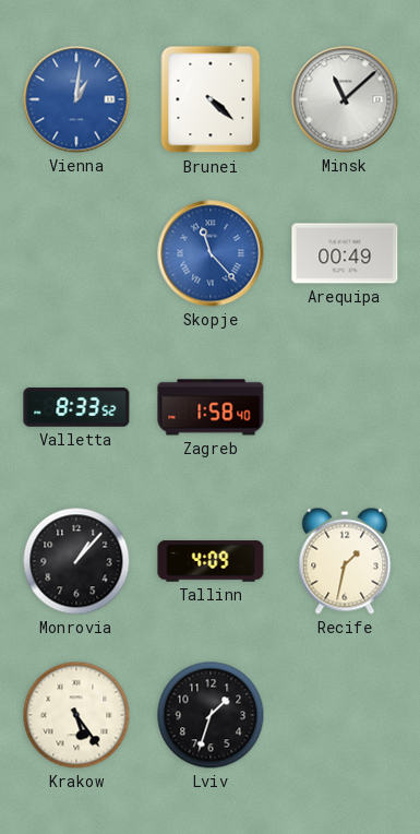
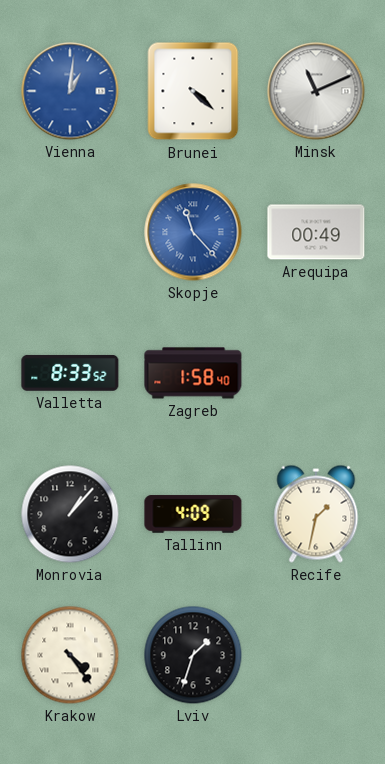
Minsk: 11:08 -> 11:11 (316, 91)
Krakow: 5:24 -> 4:24 (70, 655)
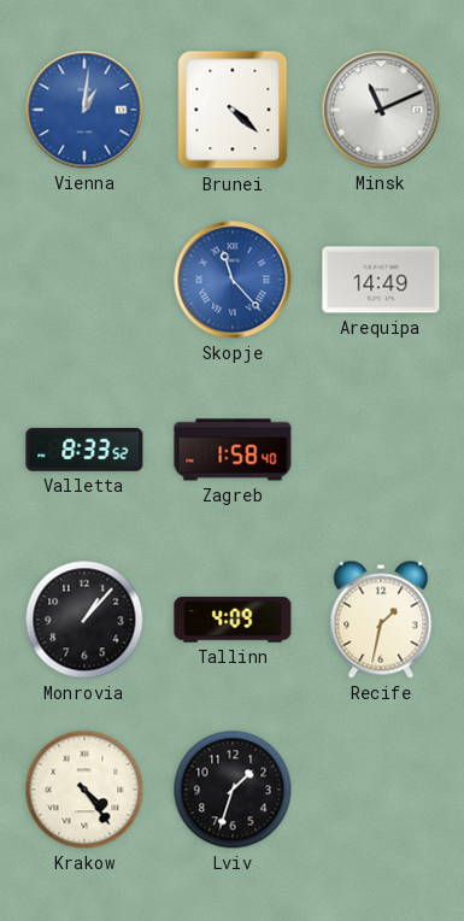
Arequipa: 00:49 -> 14:49 (381, 280)
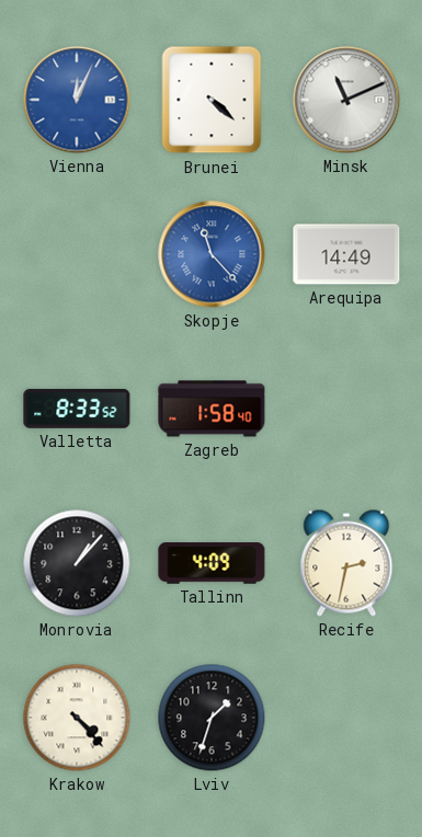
Vienna: 1:01 -> 12:04 (77, 100)
Recife: 1:32 -> 2:32 (346, 563)
Krakow: 4:24 -> 4:23 (77, 718)
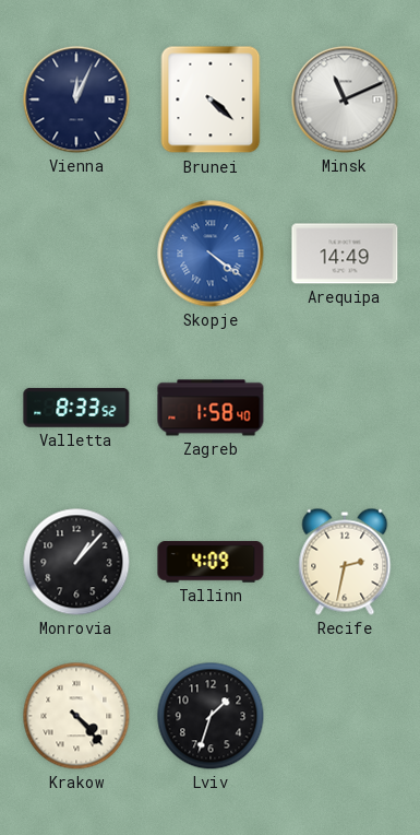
Vienna dial: blue -> navy (76, 99)
Skopje: 11:23 -> 4:21 (211, 254)
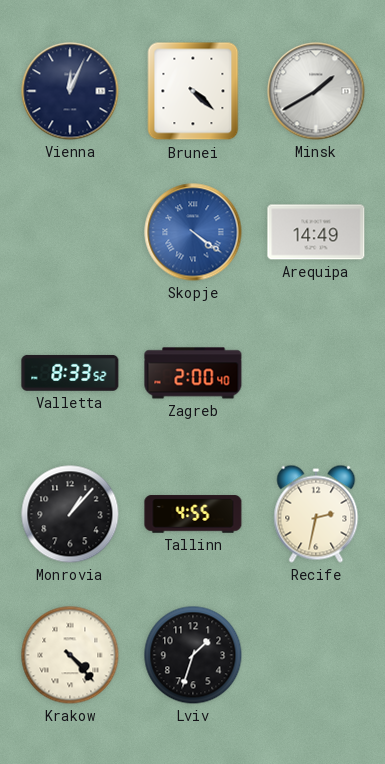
Minsk: 11:11 -> 1:40 (316, 91)
Zagreb: 1:58 -> 2:00 (193, 373)
Tallinn: 4:09 -> 4:55 (193, 514)
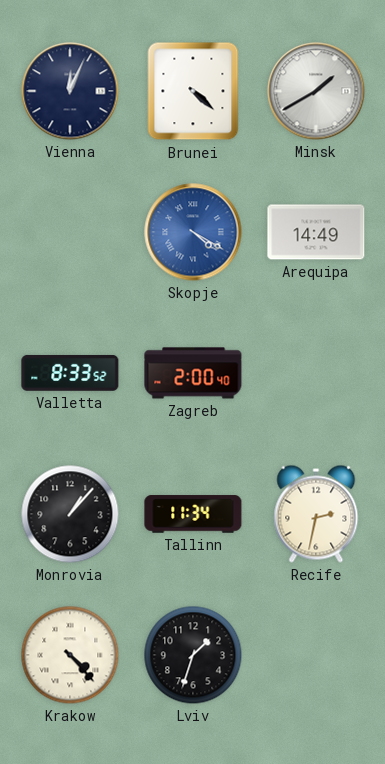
Skopje: 4:21 -> 4:20 (193, 232)
Tallinn: 4:55 -> 11:34 (193, 514)
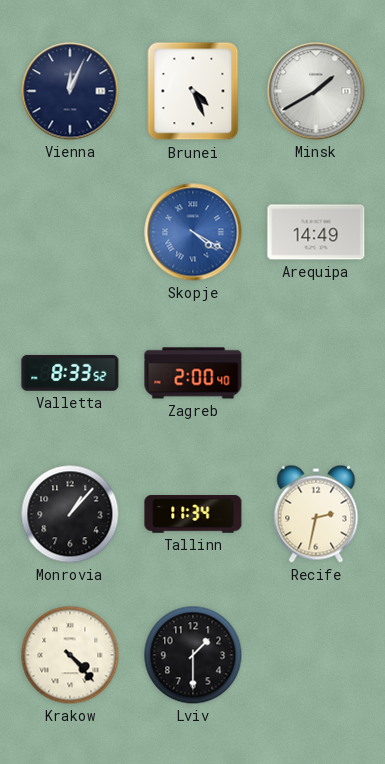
Brunei: 4:22 -> 4:26 (193, 91)
Lviv: 1:33 -> 1:30 (193, 655)
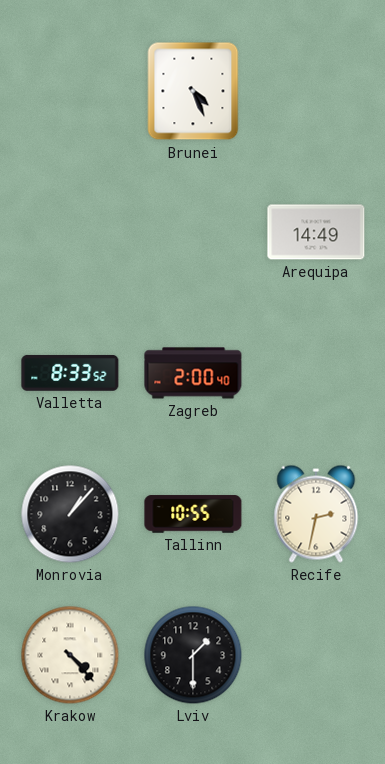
Vienna: 12:04 -> none (70, 91)
Minsk: 1:40 -> none (316, 91)
Skopje: 4:20 -> none (193, 232)
Tallinn: 11:34 -> 10:55 (193, 514)
